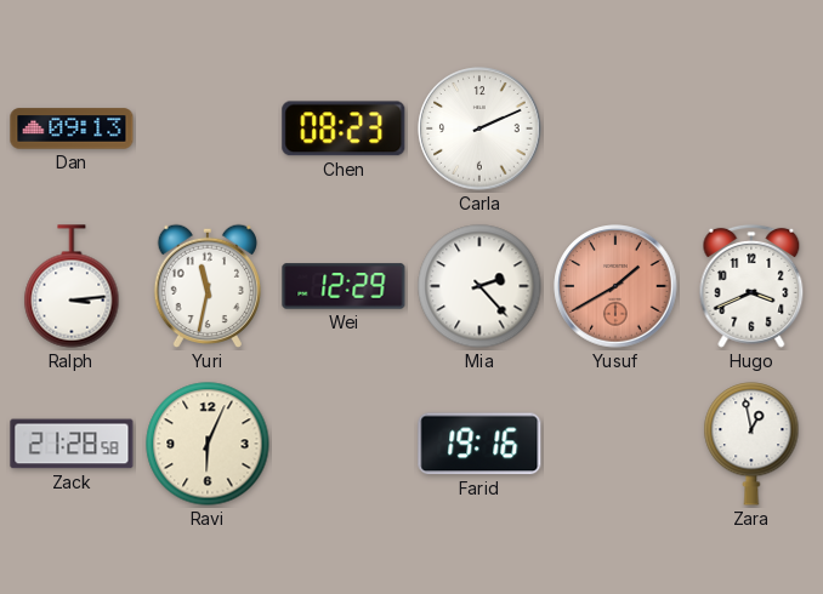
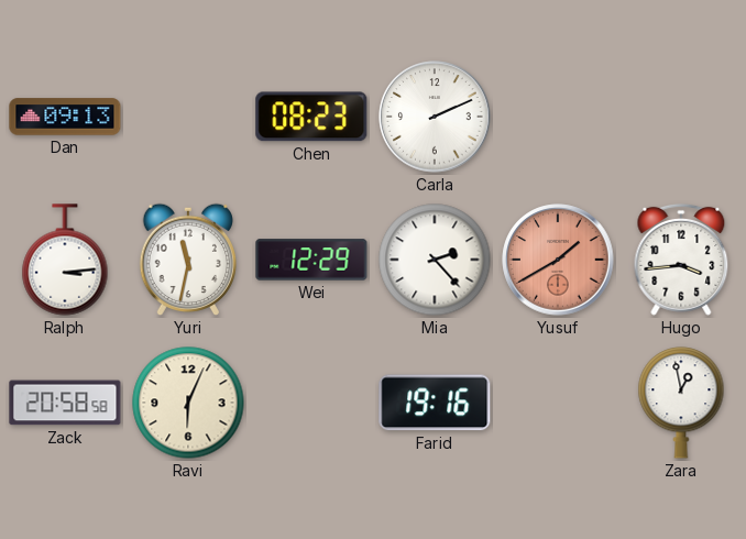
Hugo: 3:41 -> 3:44 (681, 260)
Zack: 21:28 -> 20:58 (65, 403)
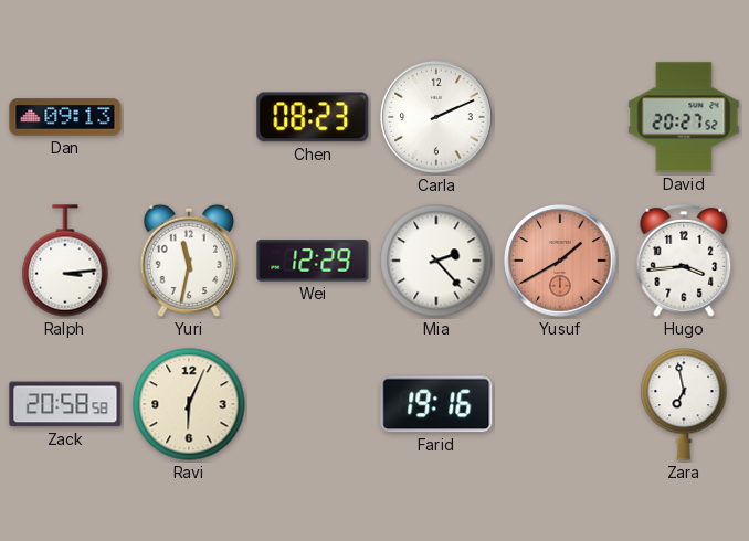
David: none -> 20:27 (684, 117)
Zara: 12:58 -> 6:58 (684, 404)
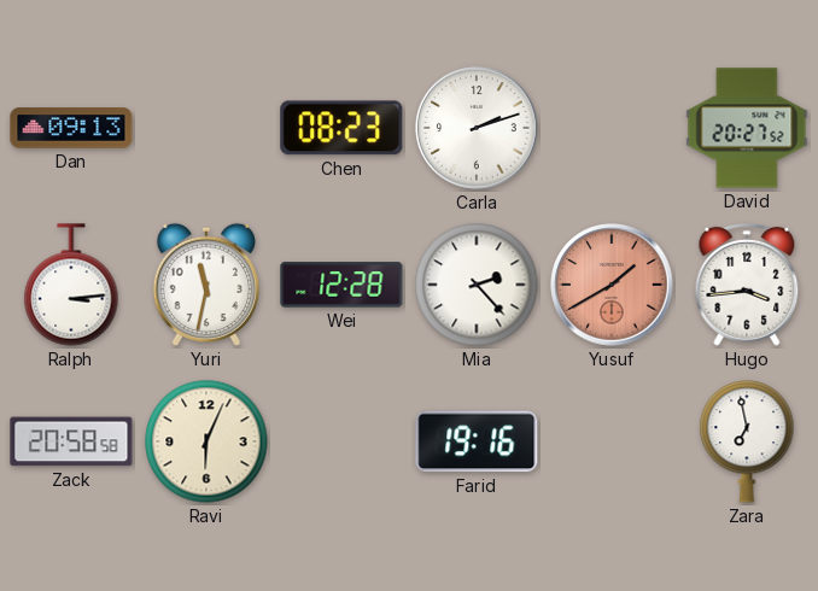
Carla: 2:11 -> 2:12 (477, 128)
Wei: 12:29 -> 12:28 (341, 285)
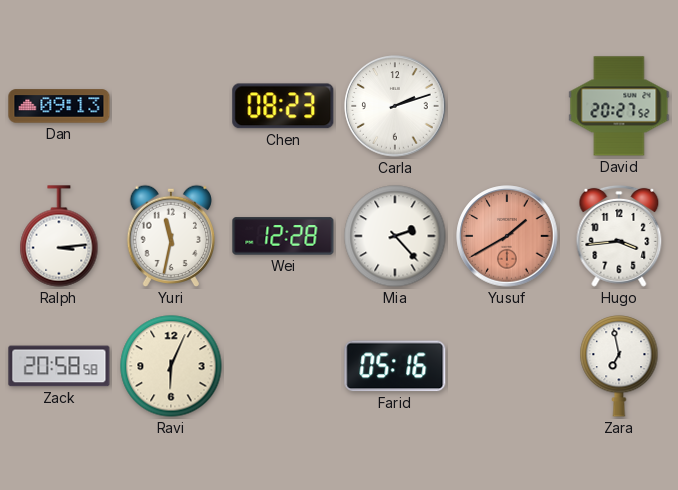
Farid: 19:16 -> 05:16 (395, 366)
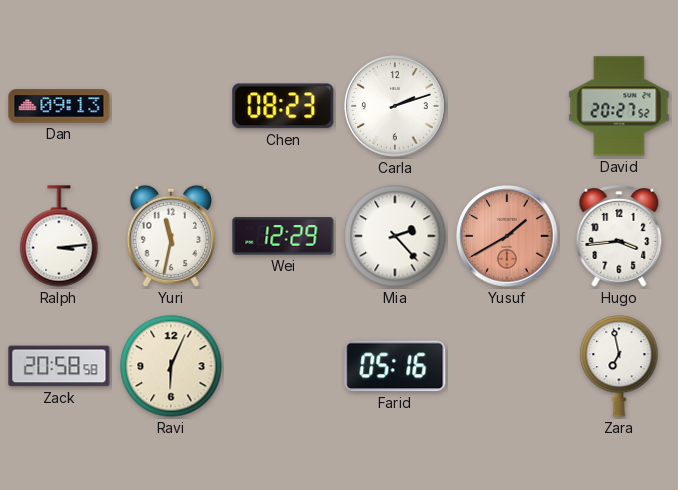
Wei: 12:28 -> 12:29 (283, 236)
